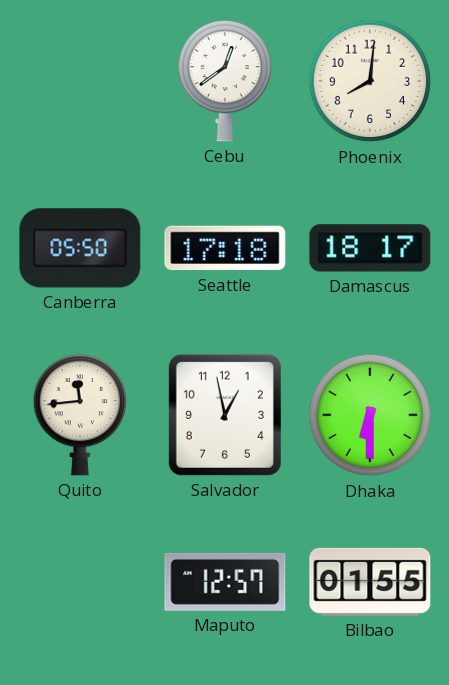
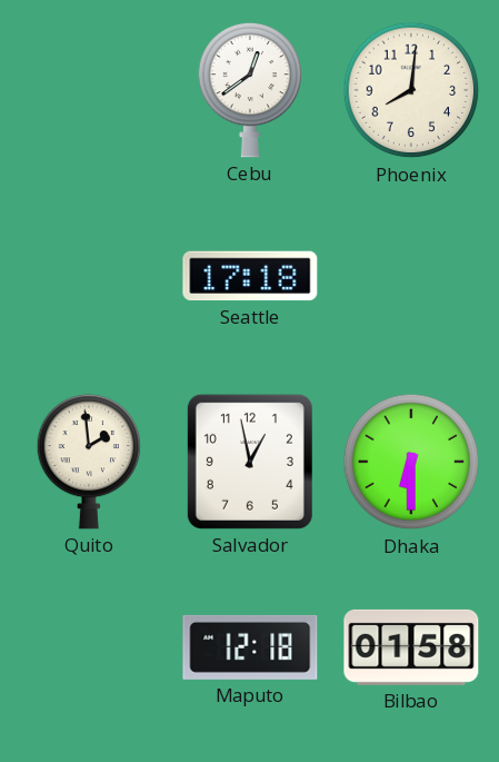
Canberra: 05:50 -> none (80, 248)
Damascus: 18:17 -> none (370, 248)
Quito: 11:44 -> 1:59 (89, 462)
Maputo: 12:57 -> 12:18 (250, 647)
Bilbao: 01:55 -> 01:58 (411, 647)
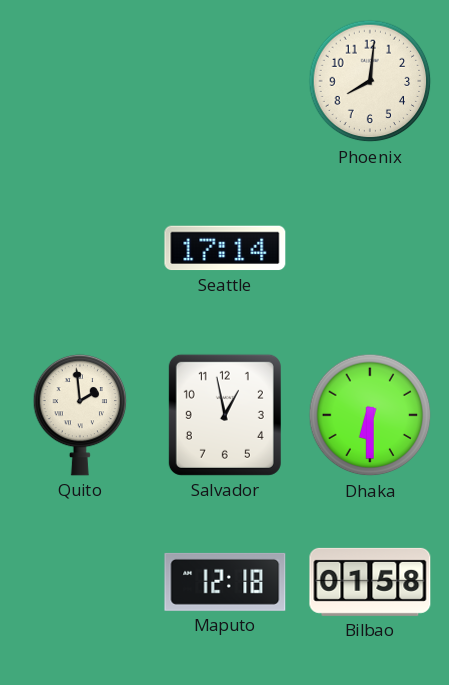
Cebu: 12:39 -> none (250, 90)
Seattle: 17:18 -> 17:14 (225, 248)
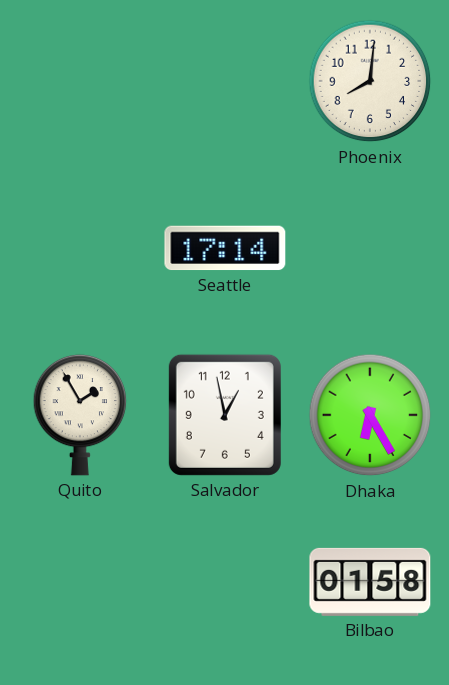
Quito: 1:59 -> 1:55 (80, 415)
Dhaka: 6:30 -> 6:25 (370, 415)
Maputo: 12:18 -> none (225, 582)
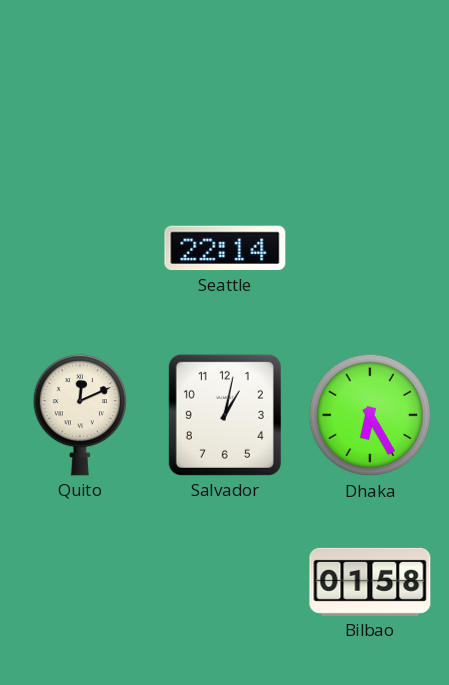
Phoenix: 8:01 -> none (370, 81)
Seattle: 17:14 -> 22:14 (225, 248)
Quito: 1:55 -> 12:11 (80, 415)
Salvador: 12:58 -> 1:02 (225, 415)
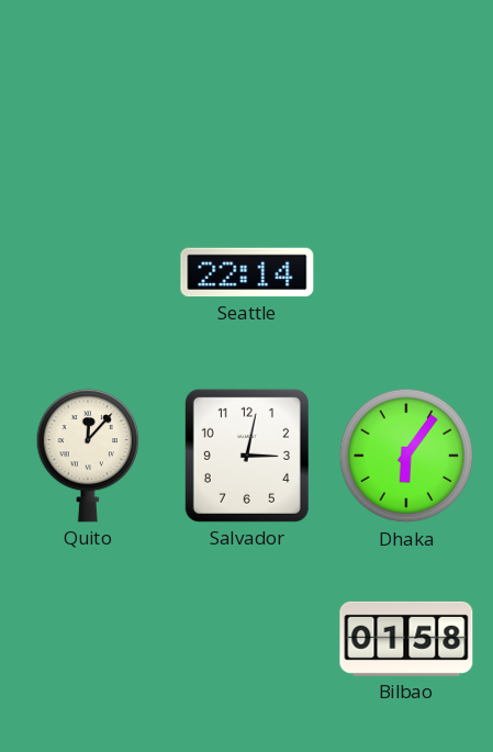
Quito: 12:11 -> 12:07 (88, 456)
Salvador: 1:02 -> 3:02 (247, 456)
Dhaka: 6:25 -> 6:06 (406, 456)
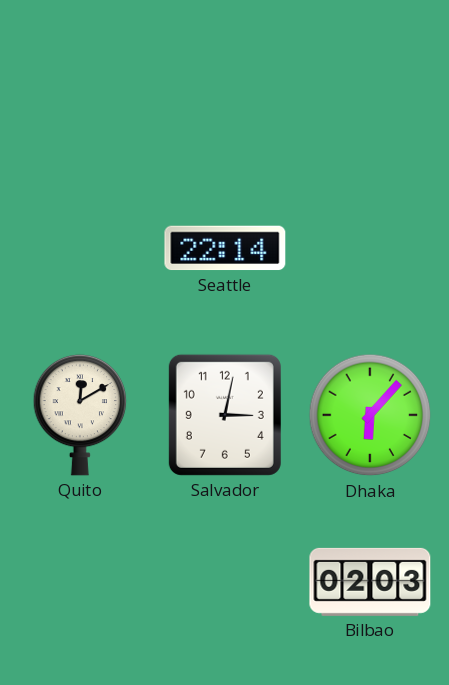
Quito: 12:07 -> 12:10 (80, 415)
Dhaka: 6:06 -> 6:07 (370, 415)
Bilbao: 01:58 -> 02:03 (370, 582)
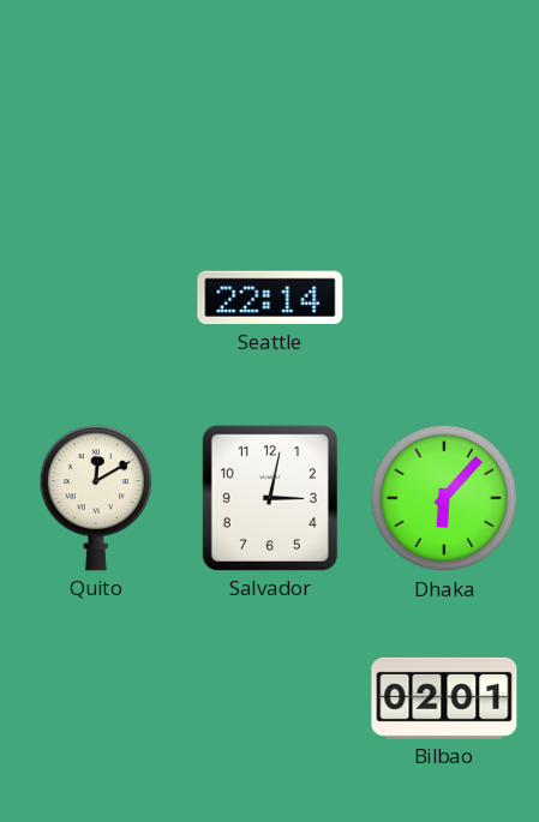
Bilbao: 02:03 -> 02:01 (444, 698)
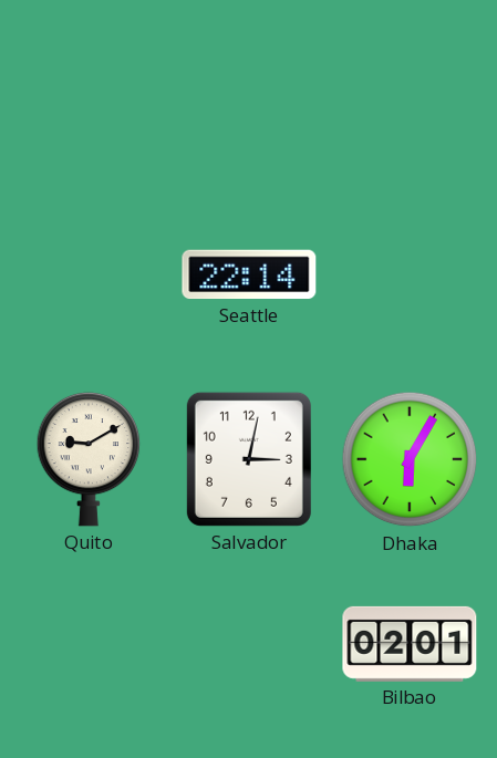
Quito: 12:10 -> 9:10 (89, 459)
Dhaka: 6:07 -> 6:05 (410, 459)
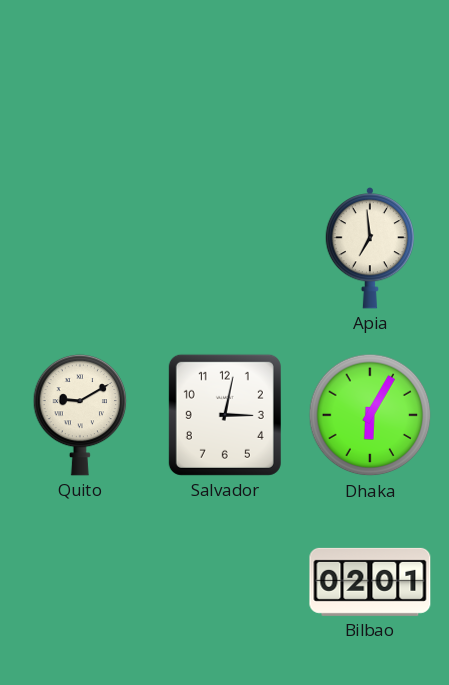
Seattle: 22:14 -> none (249, 274)
Apia: none -> 6:59 (369, 249)
